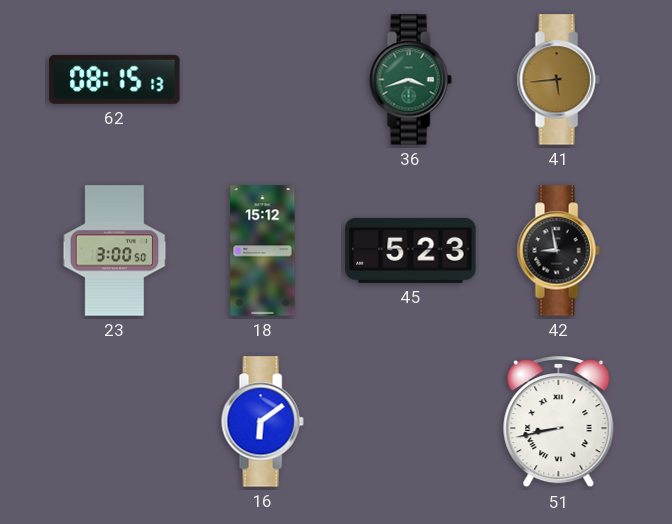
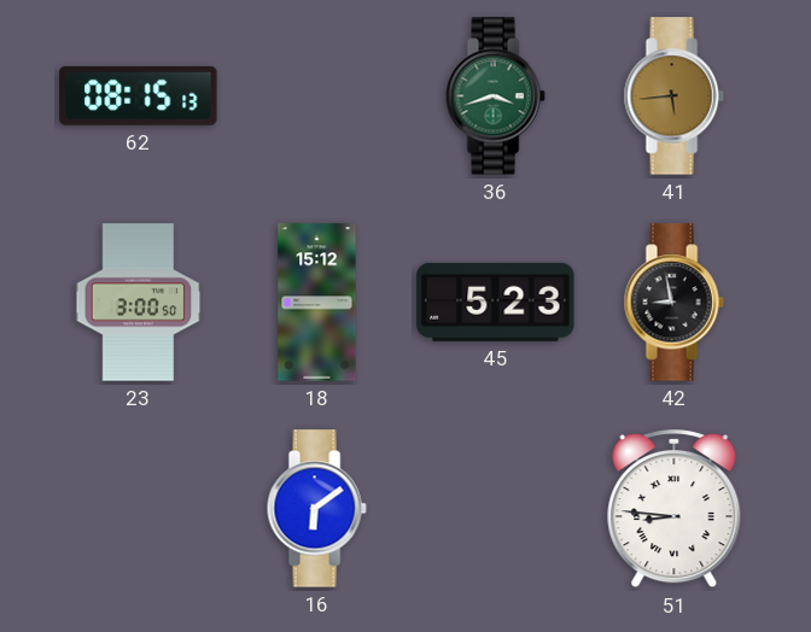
51: 8:43 -> 8:46 (675, 510)
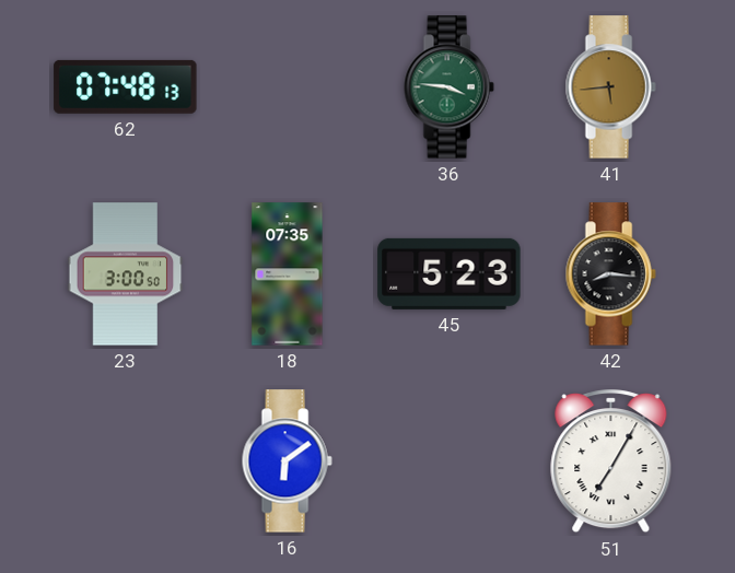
62: 08:15 -> 07:48 (126, 86)
36: 3:42 -> 3:46 (448, 87)
18: 15:12 -> 07:35 (288, 274)
42: 8:58 -> 8:16 (610, 274)
51: 8:46 -> 7:05 (611, 463)
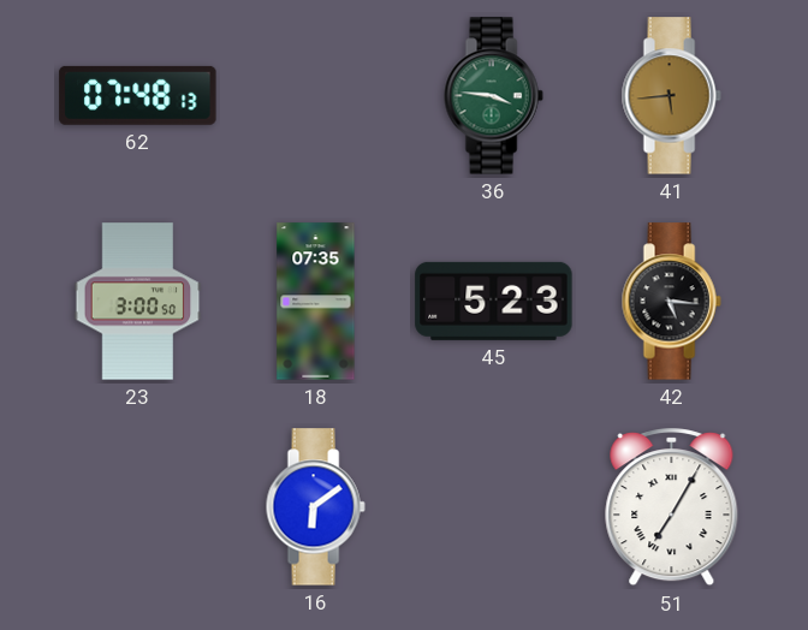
42: 8:16 -> 5:16 (671, 302)
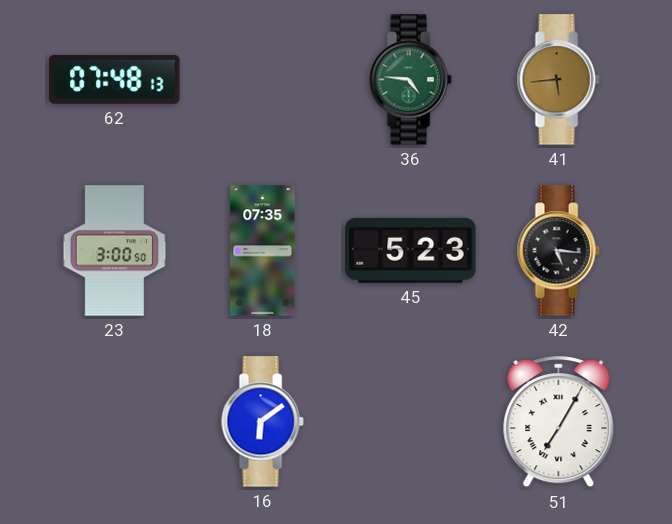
36: 3:46 -> 4:46 (410, 80)
